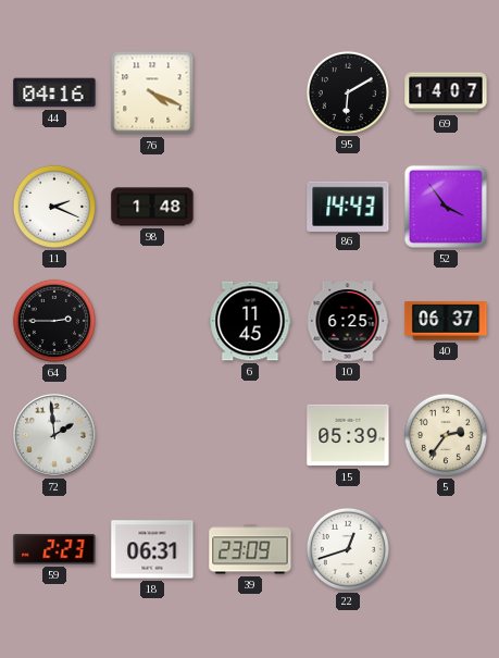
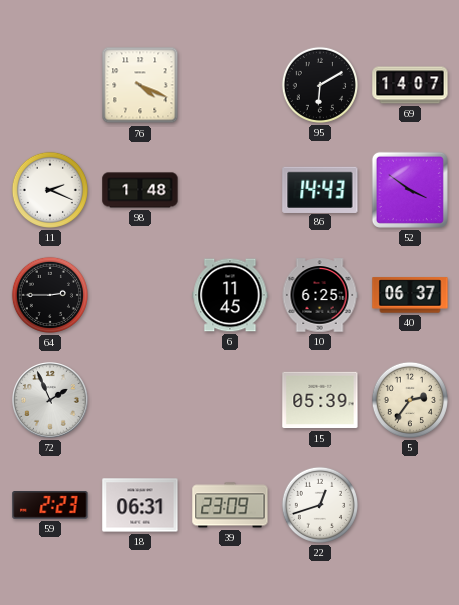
44: 04:16 -> none (54, 92)
52: 3:54 -> 3:51 (410, 190)
72: 1:59 -> 1:56 (51, 401)
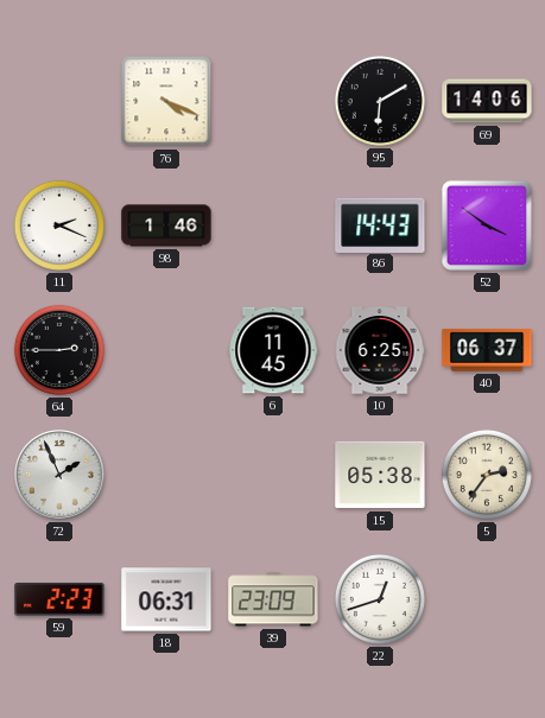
69: 14:07 -> 14:06 (487, 101)
98: 1:48 -> 1:46 (166, 225)
15: 05:39 -> 05:38 (380, 475)
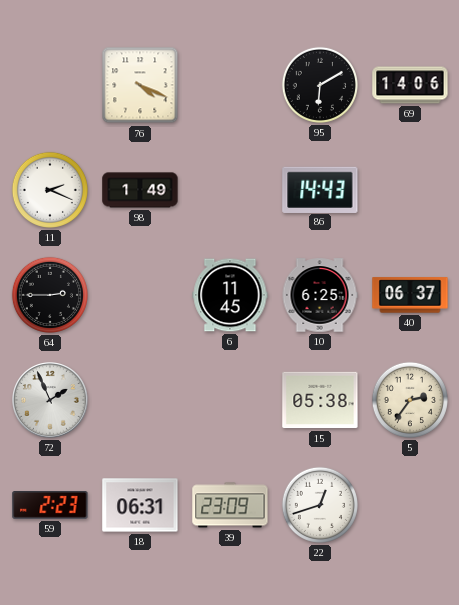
98: 1:46 -> 1:49 (140, 190)
52: 3:51 -> none (487, 225)
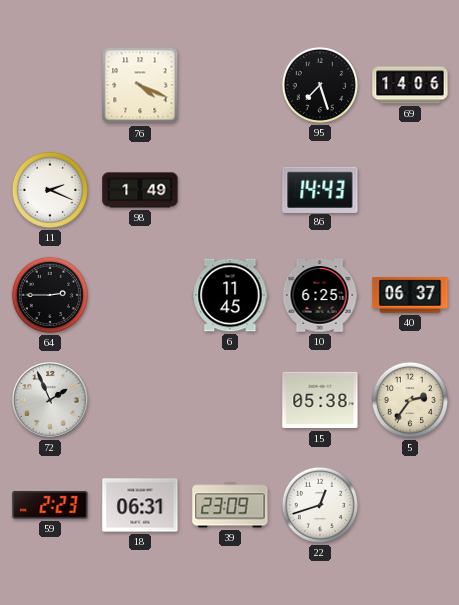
95: 6:10 -> 7:27 (320, 85)
